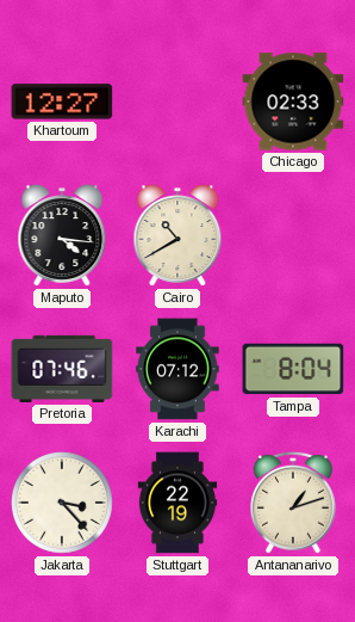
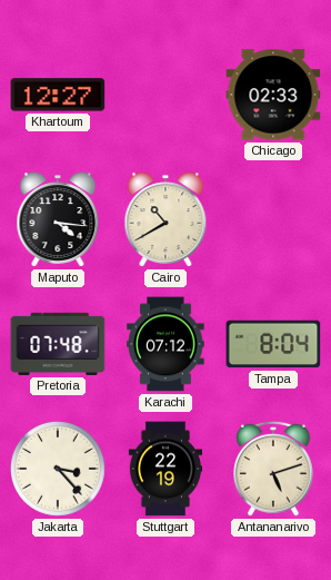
Pretoria: 07:46 -> 07:48 (58, 344)
Antananarivo: 1:12 -> 5:12 (273, 469)
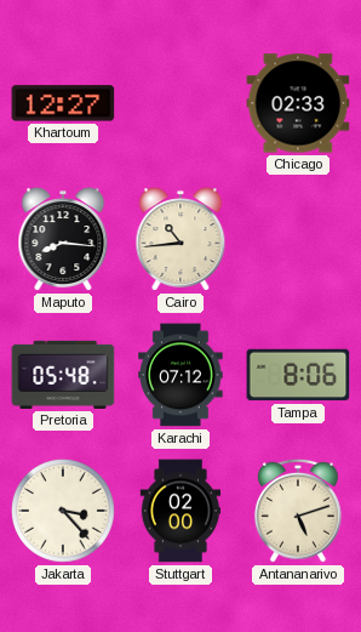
Maputo: 4:16 -> 8:16 (63, 239)
Cairo: 10:40 -> 10:44 (180, 239)
Pretoria: 07:48 -> 05:48 (63, 375)
Tampa: 8:04 -> 8:06 (298, 375)
Stuttgart: 22:19 -> 02:00 (180, 511)
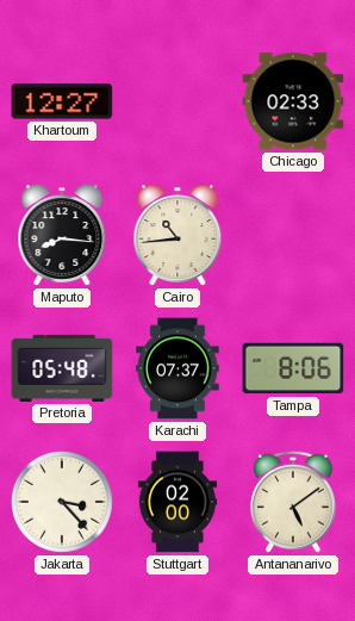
Karachi: 07:12 -> 07:37 (177, 368)
Antananarivo: 5:12 -> 5:09 (293, 502)
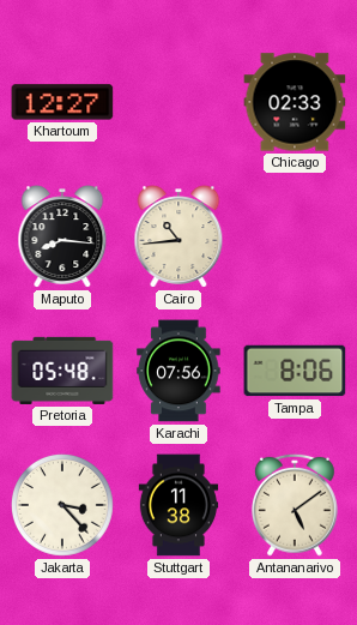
Karachi: 07:37 -> 07:56 (179, 371)
Stuttgart: 02:00 -> 11:38 (179, 505)
